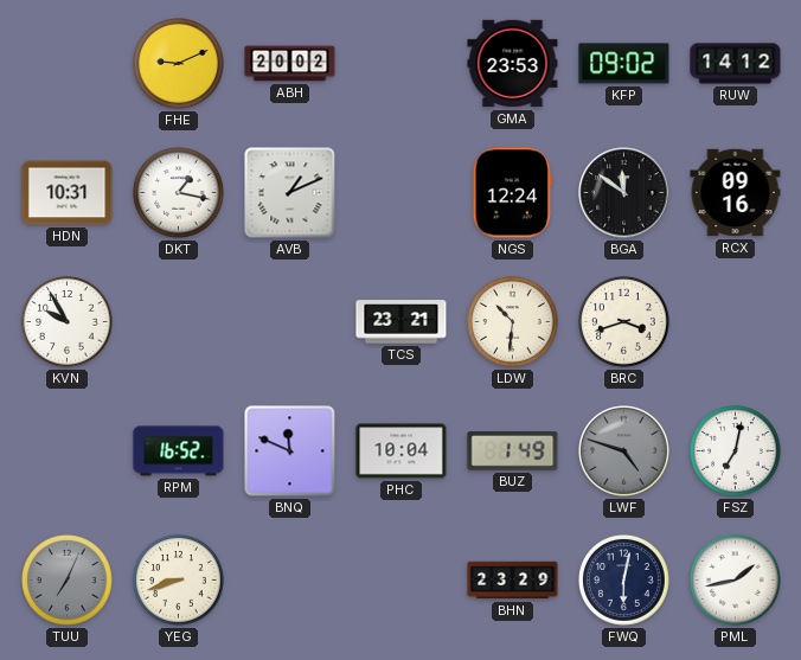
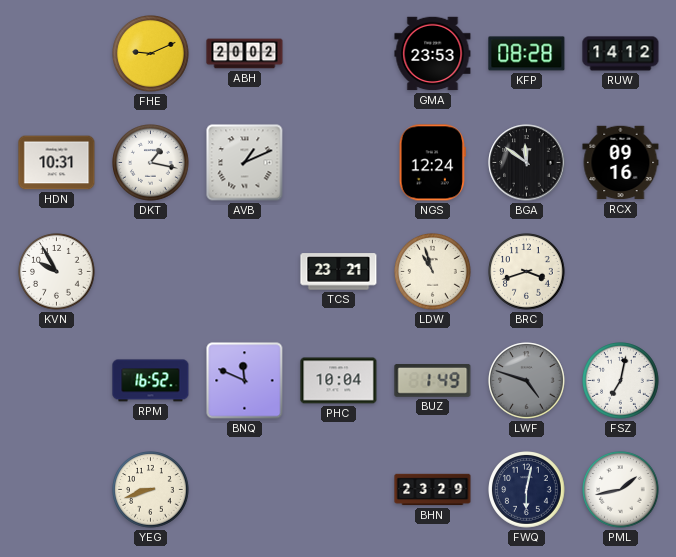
KFP: 09:02 -> 08:28 (527, 54)
LDW: 10:31 -> 10:57 (433, 272)
TUU: 7:04 -> none (68, 581)
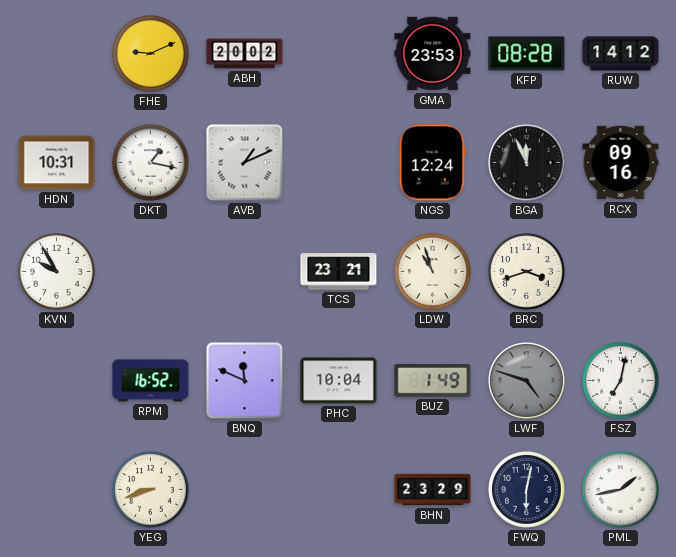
BGA: 11:51 -> 11:56 (527, 163)
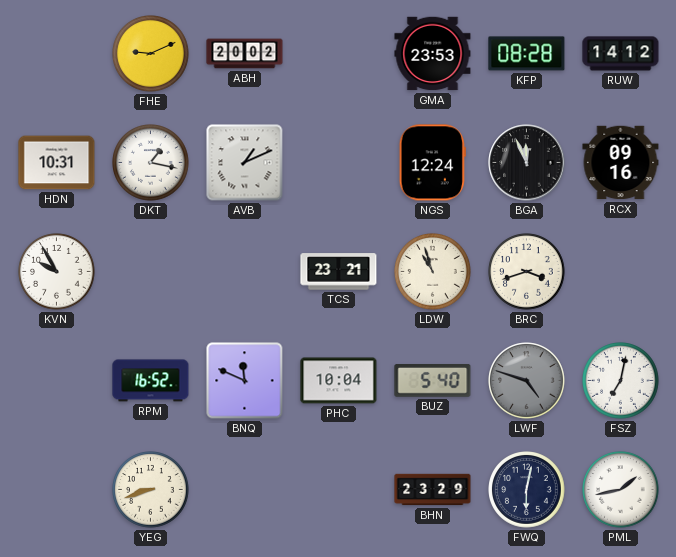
BUZ: 1:49 -> 5:40 (433, 381)
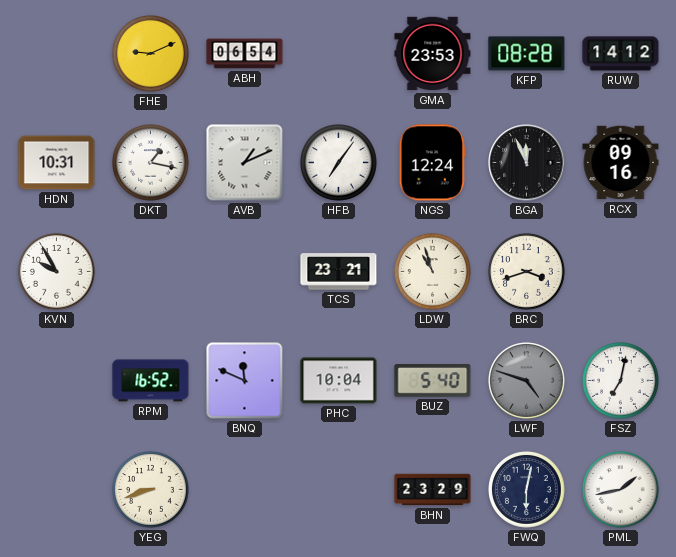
ABH: 20:02 -> 06:54 (245, 54)
HFB: none -> 7:06 (339, 163)
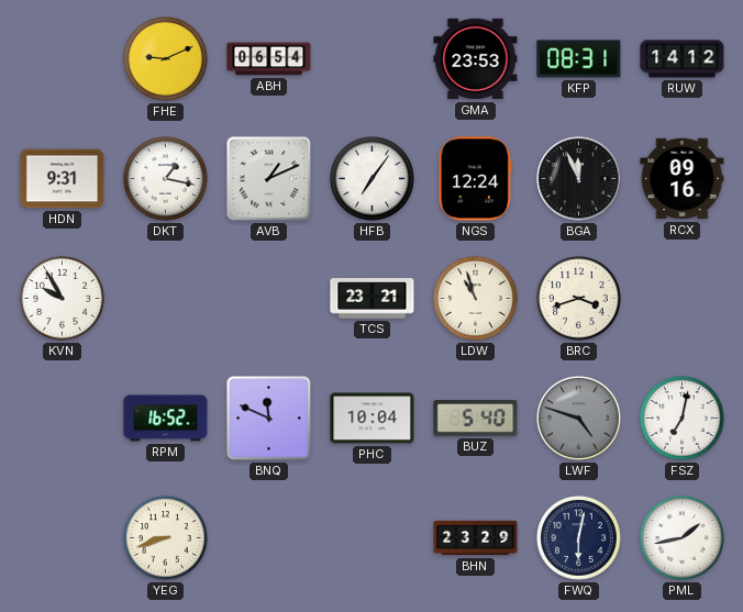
KFP: 08:28 -> 08:31 (579, 59)
HDN: 10:31 -> 9:31 (63, 179)
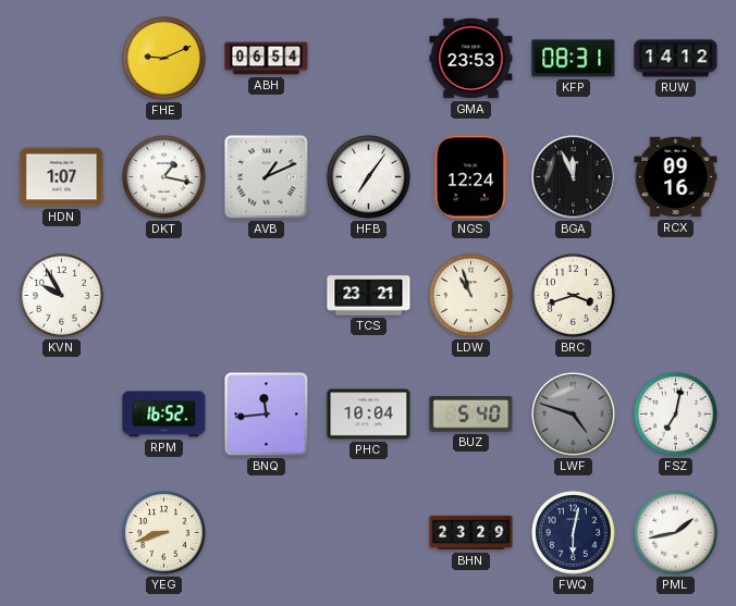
HDN: 9:31 -> 1:07 (62, 177)
BNQ: 11:49 -> 11:44 (267, 415)
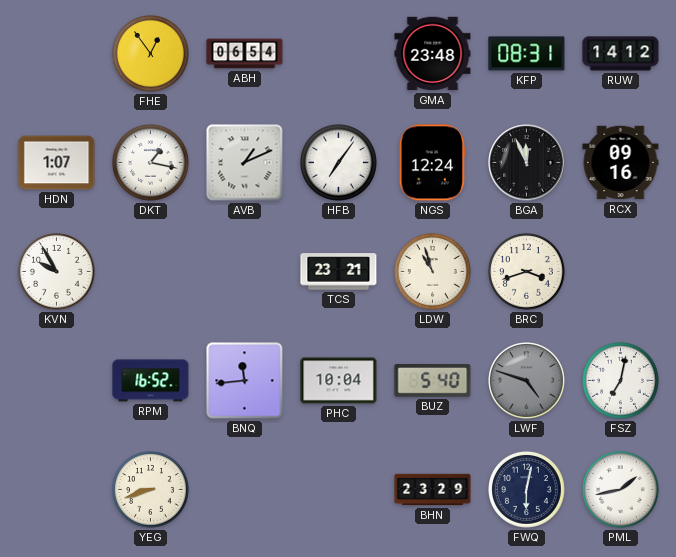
FHE: 9:11 -> 12:54 (151, 54)
GMA: 23:53 -> 23:48 (433, 54)
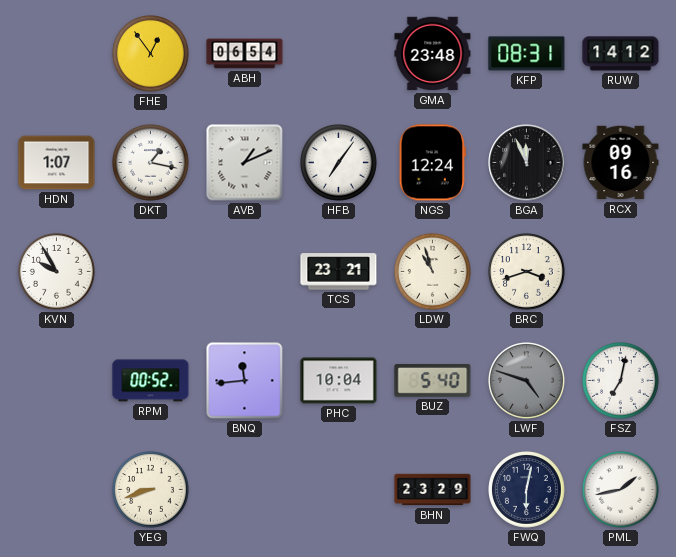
RPM: 16:52 -> 00:52 (151, 381)
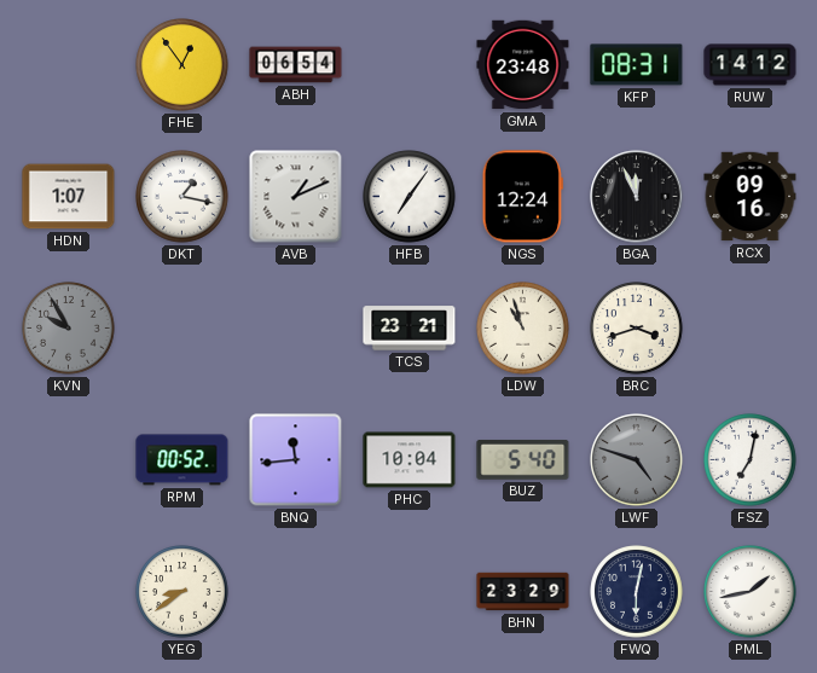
KVN dial: white -> grey (69, 329)
YEG: 8:42 -> 8:39 (182, 592)
